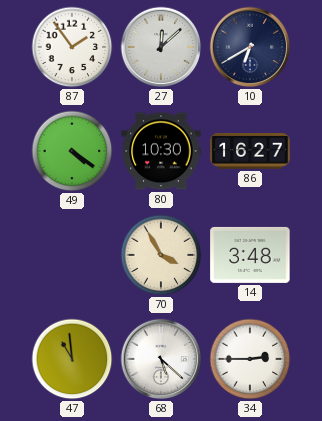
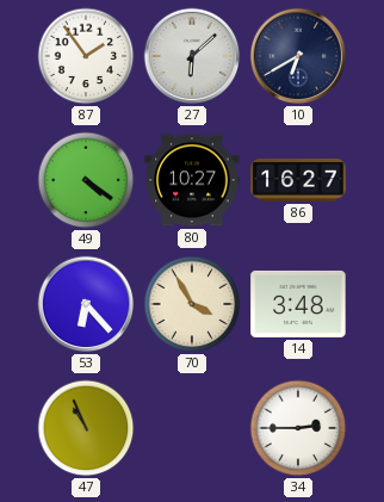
27: 12:08 -> 6:08 (192, 56)
80: 10:30 -> 10:27 (192, 180)
53: none -> 6:23 (86, 304)
47: 10:59 -> 10:56 (86, 428)
68: 5:22 -> none (161, 359)
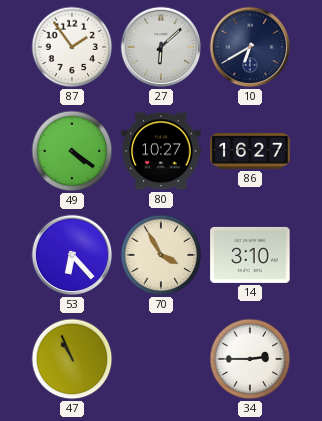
14: 3:48 -> 3:10 (250, 255)
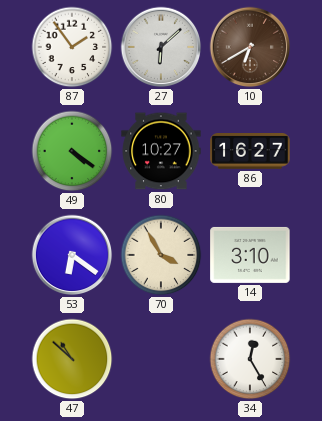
10 dial: navy -> brown (250, 47)
53: 6:23 -> 6:21 (72, 255)
47: 10:56 -> 10:52 (72, 359)
34: 2:45 -> 12:25 (250, 359)
